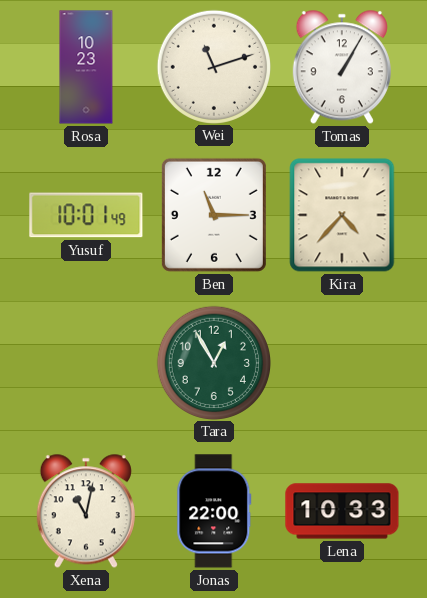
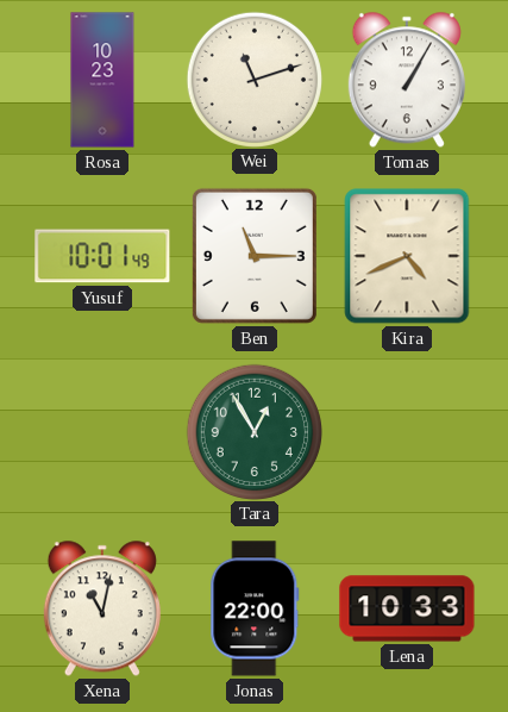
Kira: 4:37 -> 4:41 (407, 256)
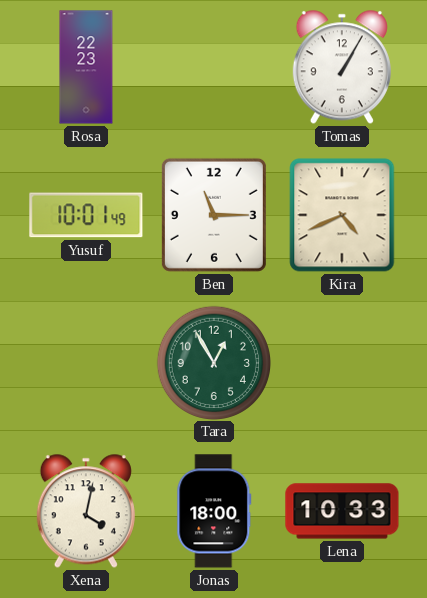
Rosa: 10:23 -> 22:23 (86, 67)
Wei: 11:12 -> none (253, 79)
Xena: 11:02 -> 4:02 (86, 511)
Jonas: 22:00 -> 18:00 (214, 511)
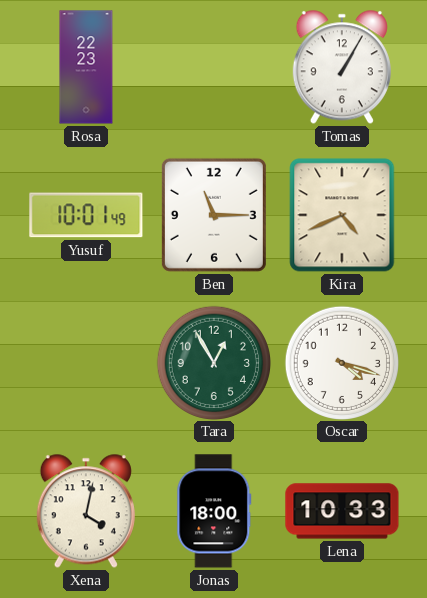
Oscar: none -> 4:18 (341, 362)
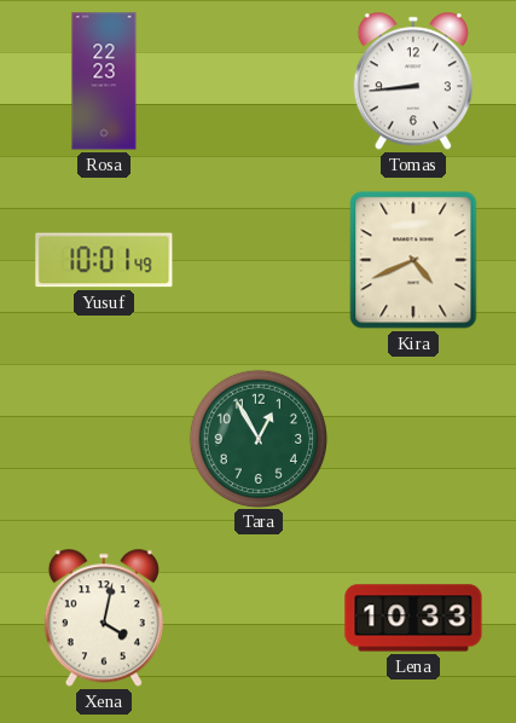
Tomas: 1:05 -> 8:44 (413, 81)
Ben: 11:15 -> none (214, 215)
Oscar: 4:18 -> none (341, 362)
Jonas: 18:00 -> none (214, 511)
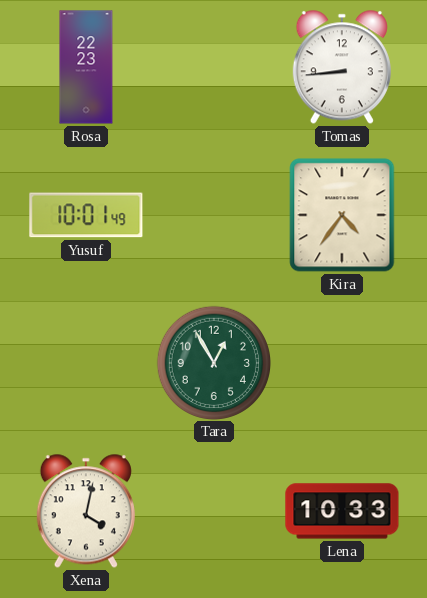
Kira: 4:41 -> 4:36 (342, 215)
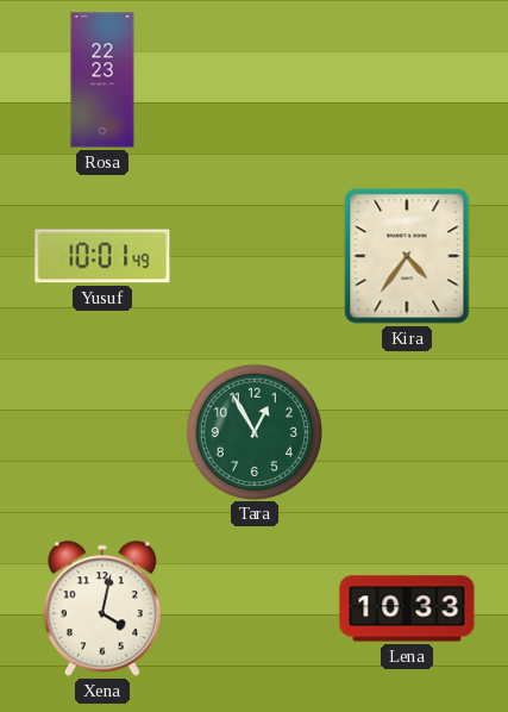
Tomas: 8:44 -> none (342, 67)
